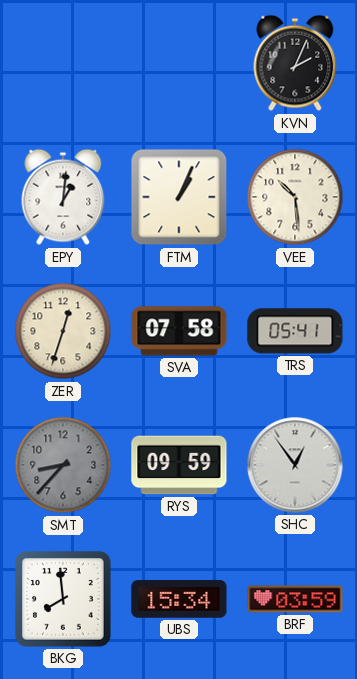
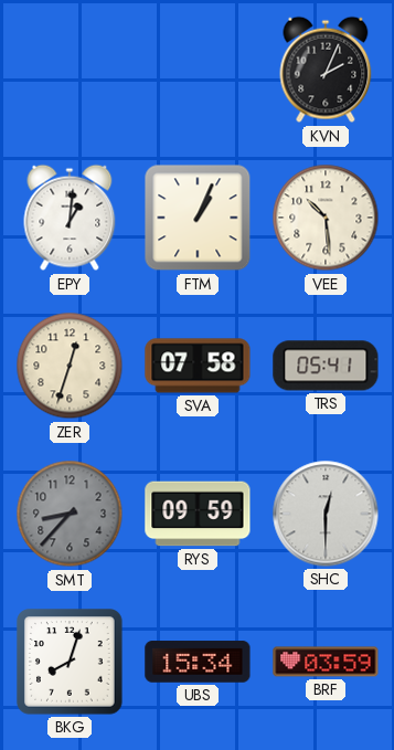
SHC: 12:54 -> 12:30 (326, 514)
BKG: 7:59 -> 8:03 (71, 663)
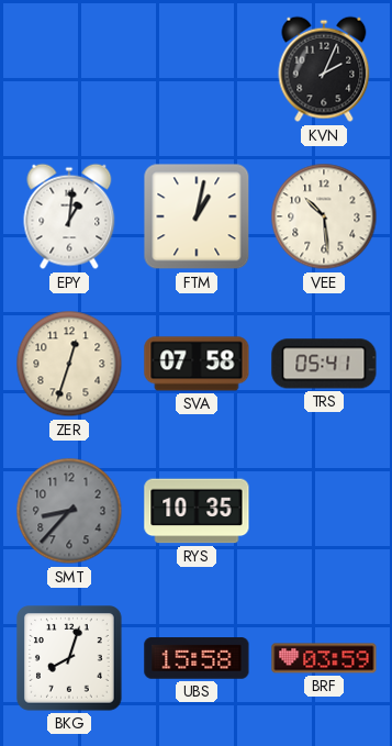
FTM: 1:04 -> 1:02 (197, 216)
RYS: 09:59 -> 10:35 (197, 511)
SHC: 12:30 -> none (326, 514)
UBS: 15:34 -> 15:58 (197, 658)
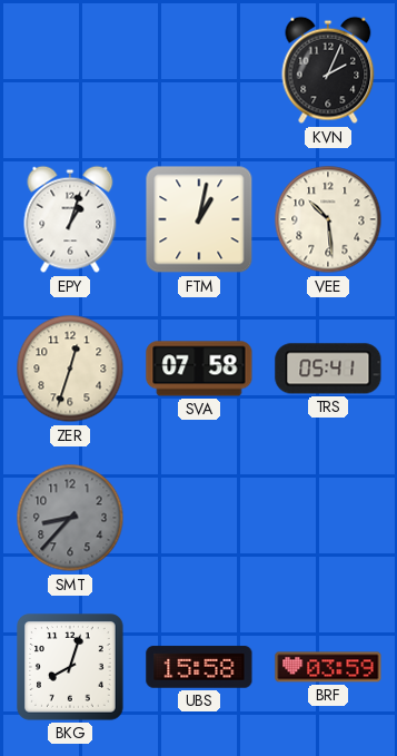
EPY: 1:01 -> 1:03 (70, 219)
RYS: 10:35 -> none (197, 511)
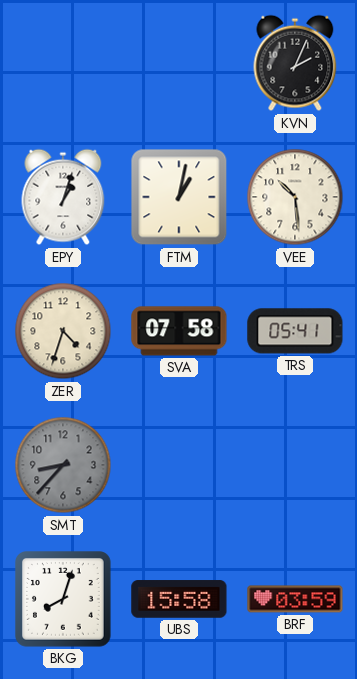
ZER: 12:33 -> 4:33 (63, 331)
